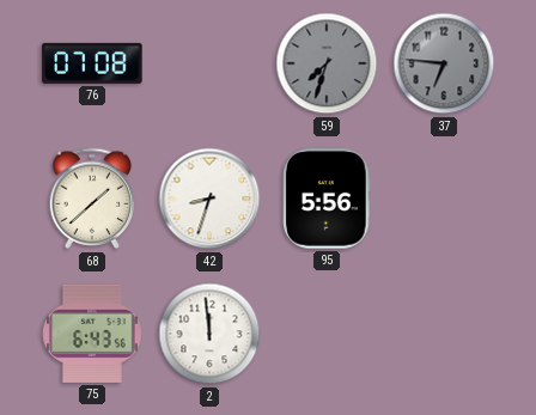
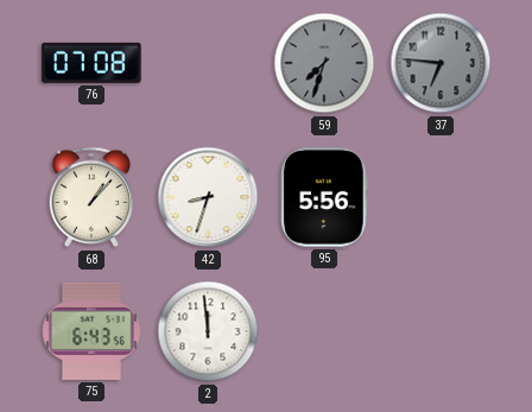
68: 1:38 -> 1:07 (91, 197)
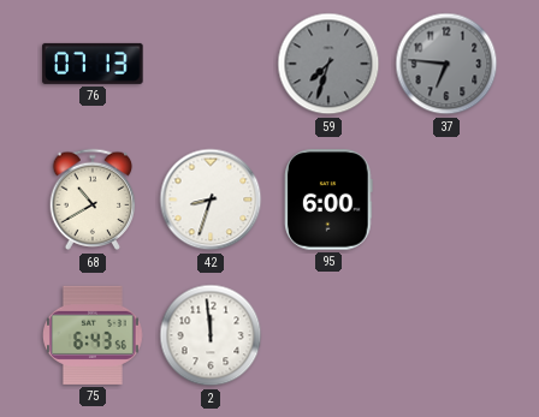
76: 07:08 -> 07:13 (93, 64)
68: 1:07 -> 10:40 (93, 199)
95: 5:56 -> 6:00 (328, 199)
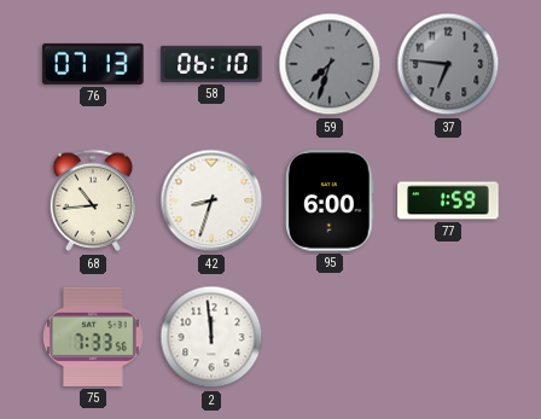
58: none -> 06:10 (211, 64)
68: 10:40 -> 10:44 (93, 200)
77: none -> 1:59 (448, 200)
75: 6:43 -> 7:33 (94, 337)
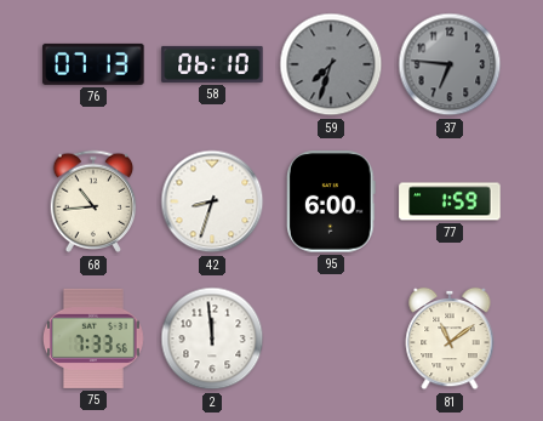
81: none -> 11:09 (450, 338)
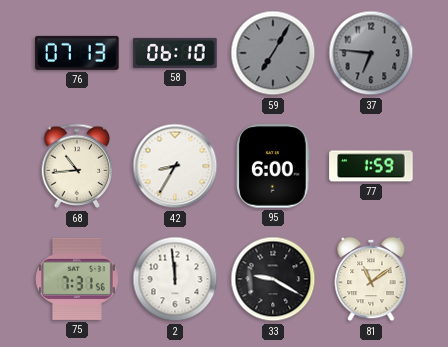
59: 7:33 -> 7:05 (273, 53)
42: 8:33 -> 8:35 (175, 166)
75: 7:33 -> 7:31 (78, 279)
33: none -> 9:20 (273, 279)
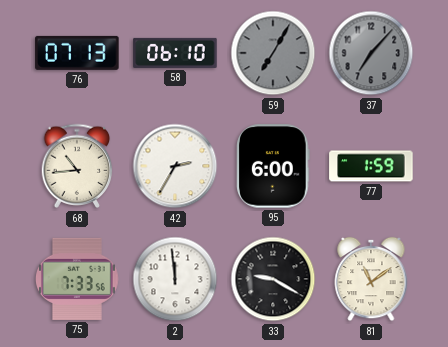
37: 6:46 -> 7:07 (371, 53)
42: 8:35 -> 2:35 (175, 166)
75: 7:31 -> 7:33 (78, 279)
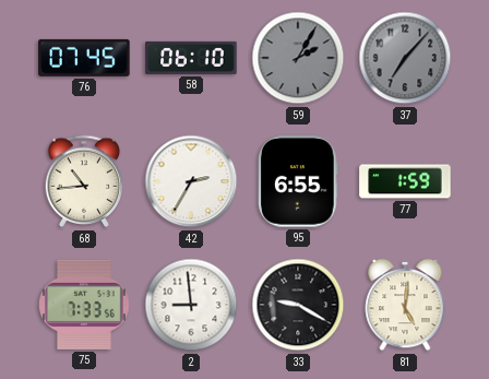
76: 07:13 -> 07:45 (84, 58)
59: 7:05 -> 2:05 (298, 58)
95: 6:00 -> 6:55 (298, 181)
2: 11:59 -> 8:59 (191, 305)
81: 11:09 -> 5:01 (405, 305)
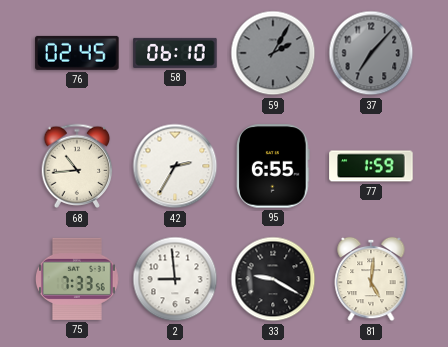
76: 07:45 -> 02:45 (77, 53)
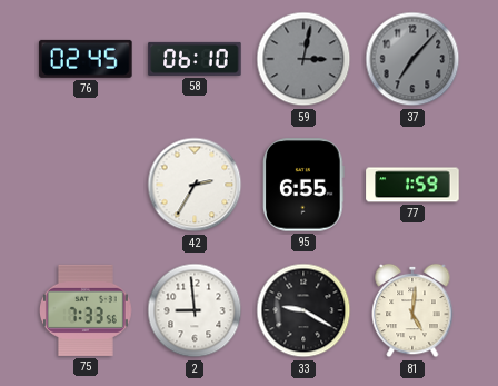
59: 2:05 -> 3:02 (303, 59)
68: 10:44 -> none (77, 166)
